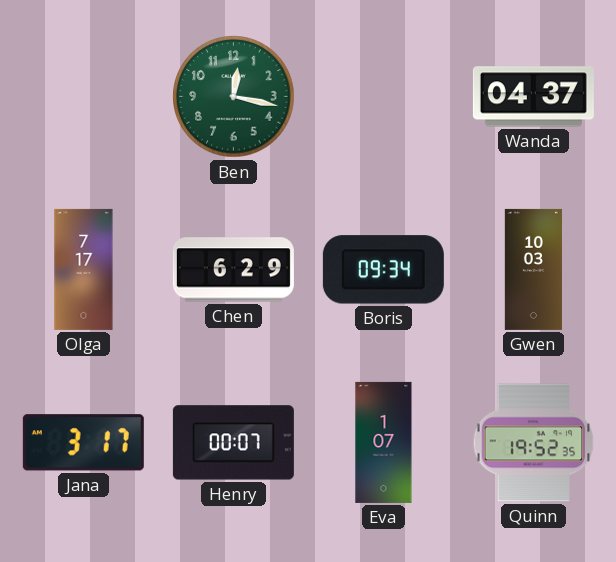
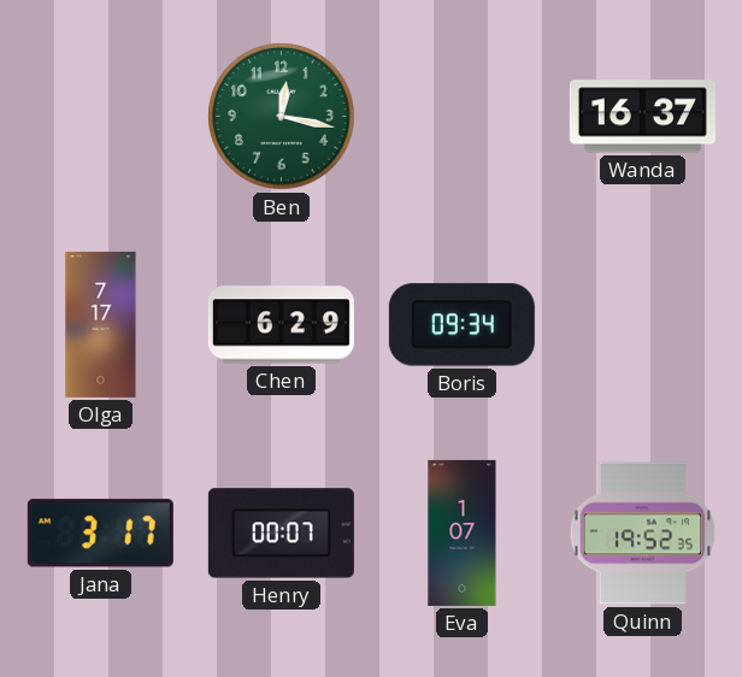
Wanda: 04:37 -> 16:37 (642, 117)
Gwen: 10:03 -> none (533, 269)
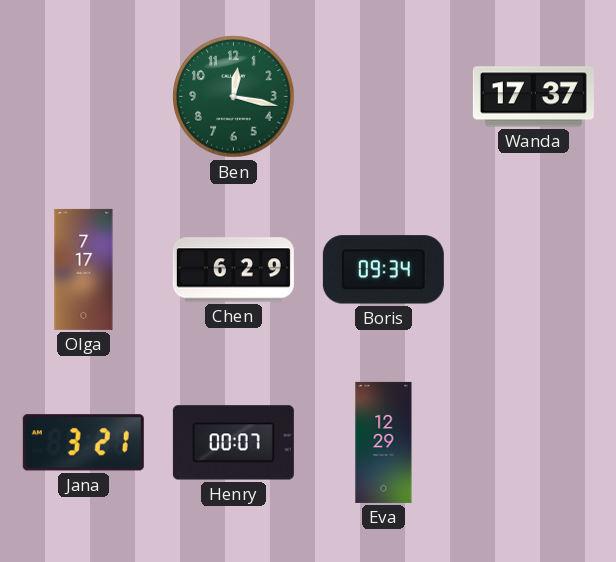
Wanda: 16:37 -> 17:37 (533, 97)
Jana: 3:17 -> 3:21 (83, 443)
Eva: 1:07 -> 12:29 (384, 442)
Quinn: 19:52 -> none (643, 534)
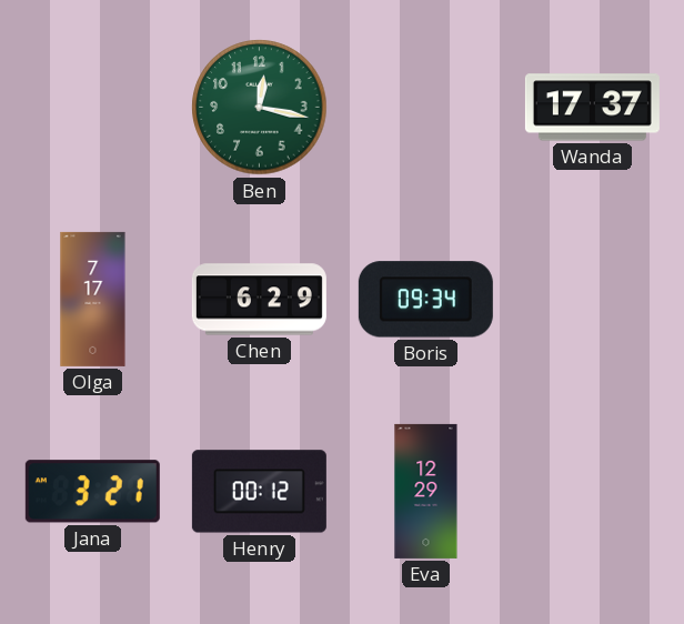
Henry: 00:07 -> 00:12 (259, 492)
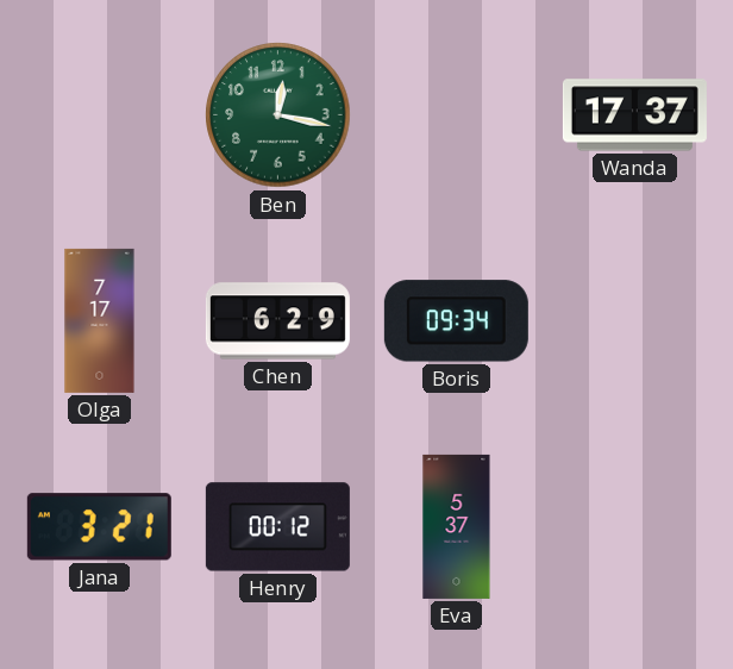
Eva: 12:29 -> 5:37 (457, 526)
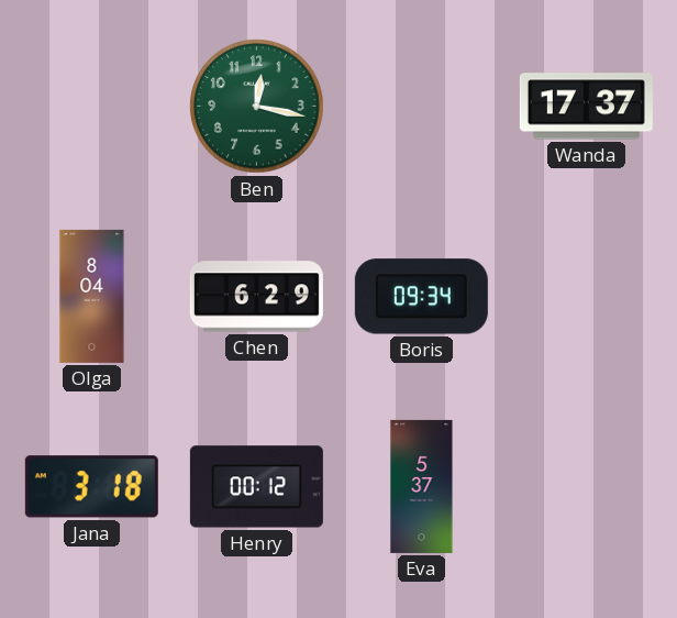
Olga: 7:17 -> 8:04 (92, 296)
Jana: 3:21 -> 3:18 (91, 487)
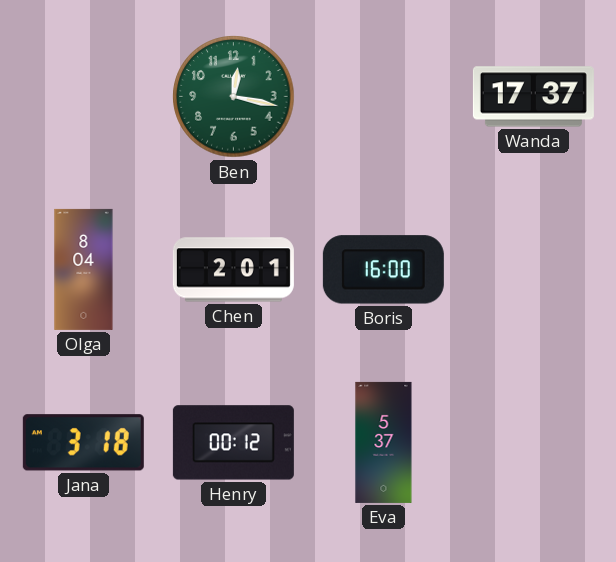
Chen: 6:29 -> 2:01 (233, 270)
Boris: 09:34 -> 16:00 (383, 270)
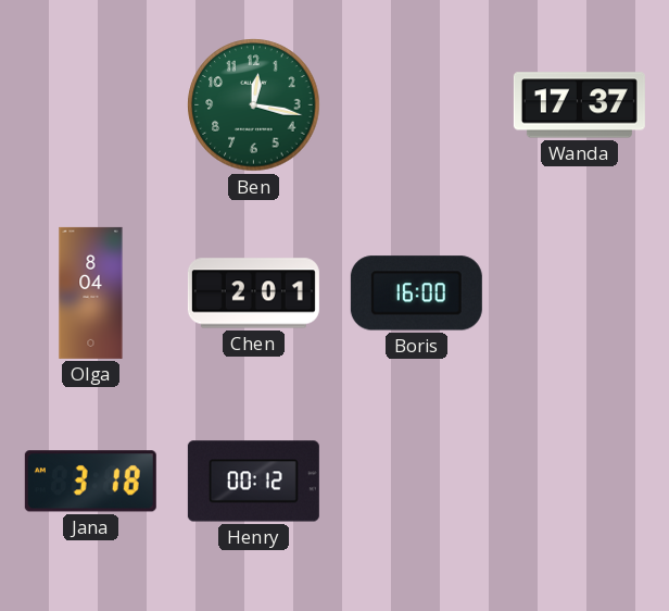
Eva: 5:37 -> none (384, 442)
